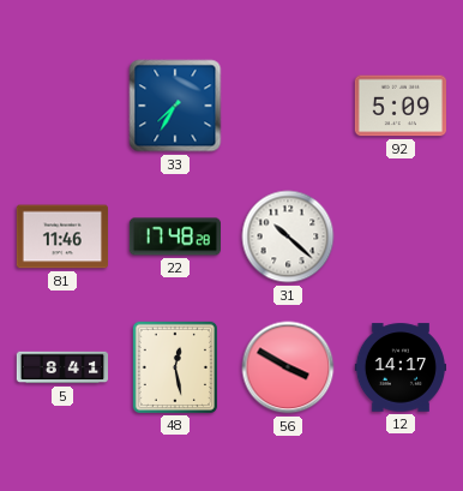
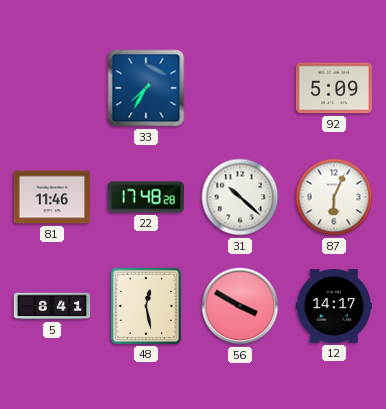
87: none -> 6:04 (334, 197)
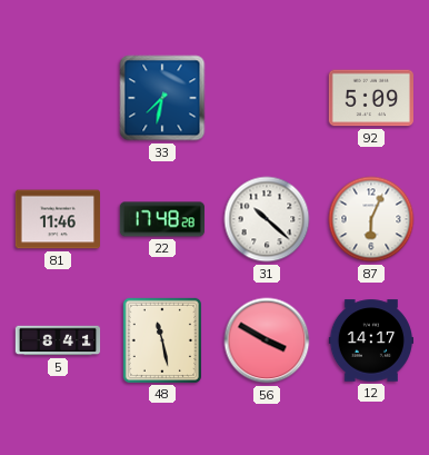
33: 7:35 -> 7:32 (162, 98)
48: 12:28 -> 11:28 (162, 339)
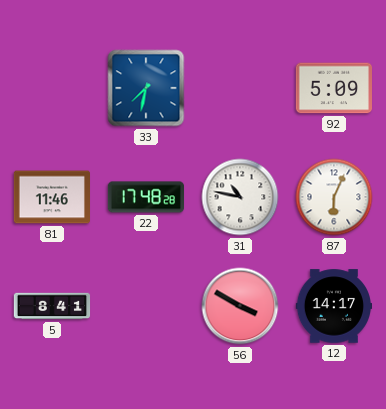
31: 10:22 -> 10:47 (240, 197)
48: 11:28 -> none (162, 339)
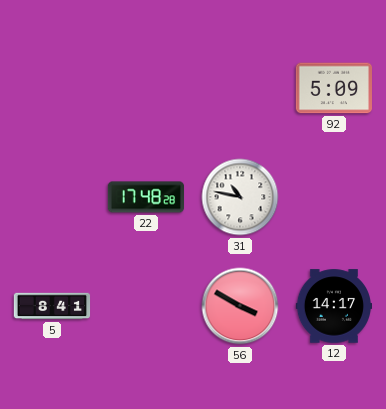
33: 7:32 -> none (146, 88)
81: 11:46 -> none (51, 197)
87: 6:04 -> none (334, 197)
